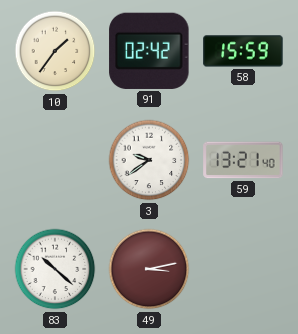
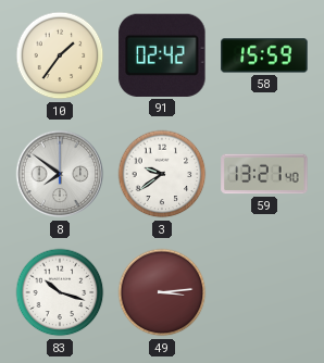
8: none -> 7:51 (60, 174)
83: 10:22 -> 10:18 (60, 292)
49: 3:13 -> 3:14 (162, 292)
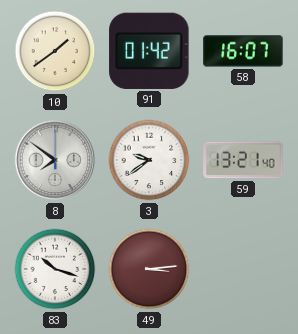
10: 1:36 -> 1:39 (55, 51)
91: 02:42 -> 01:42 (149, 51)
58: 15:59 -> 16:07 (243, 51)
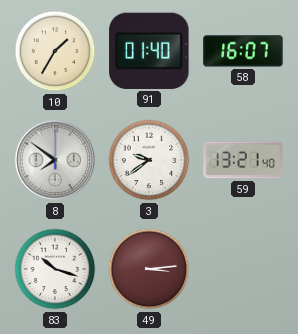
10: 1:39 -> 1:35 (55, 51)
91: 01:42 -> 01:40 (149, 51)
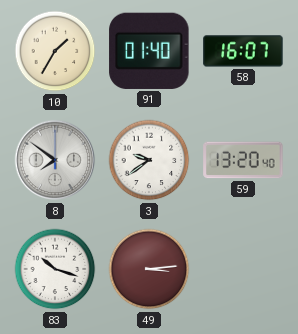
59: 13:21 -> 13:20 (243, 160)
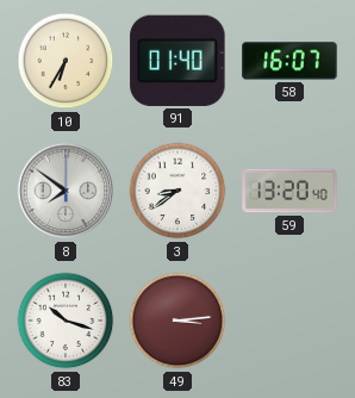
10: 1:35 -> 6:35 (66, 61)
3: 9:39 -> 8:39 (177, 191)
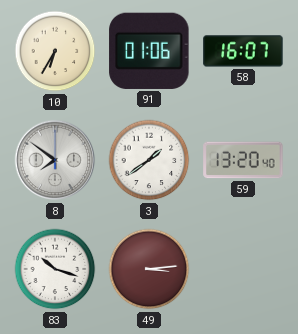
91: 01:40 -> 01:06 (149, 51)
3: 8:39 -> 1:39 (149, 160)
